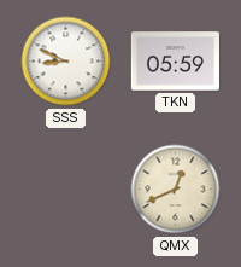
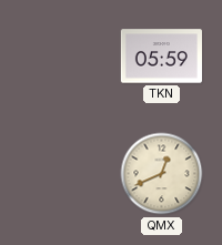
SSS: 8:49 -> none (66, 62)
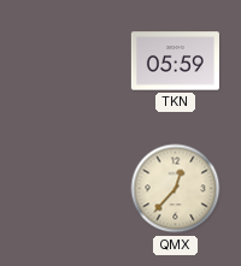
QMX: 12:41 -> 12:37 (176, 189)
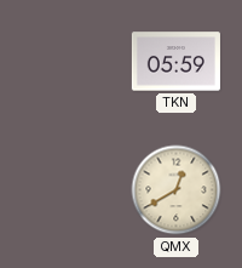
QMX: 12:37 -> 12:40 (177, 190)
